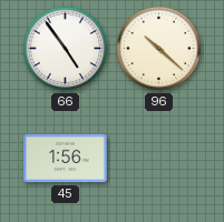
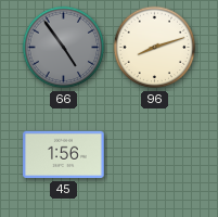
66 dial: white -> grey (64, 48)
96: 10:22 -> 8:12 (155, 48)
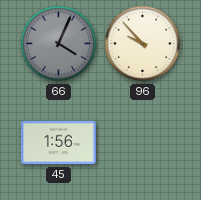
66: 4:54 -> 4:04 (59, 44)
96: 8:12 -> 9:53 (143, 44)
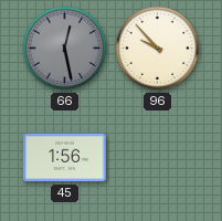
66: 4:04 -> 12:28 (65, 49)
